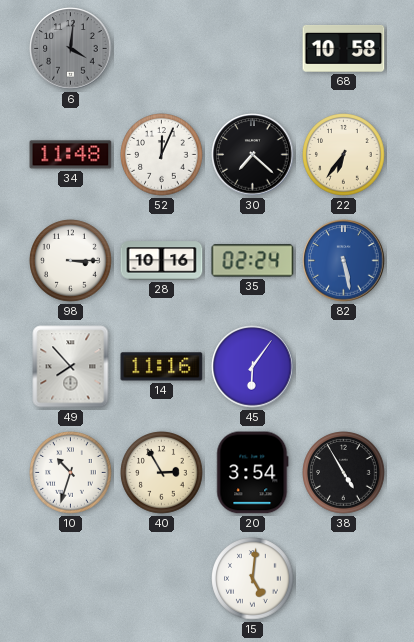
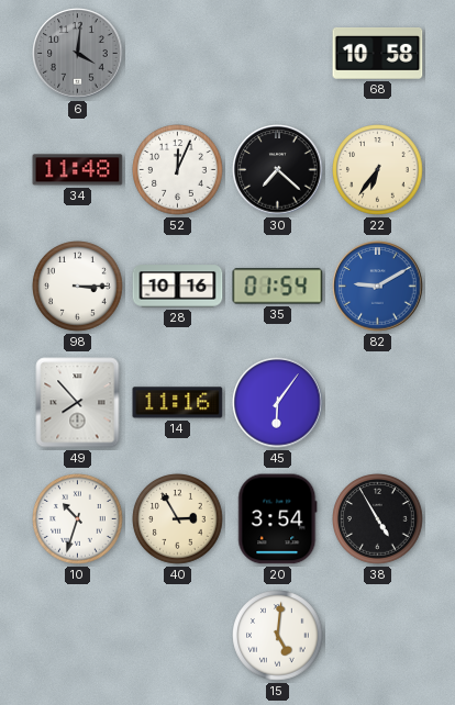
35: 02:24 -> 01:54 (278, 287)
82: 5:28 -> 9:10 (378, 287)
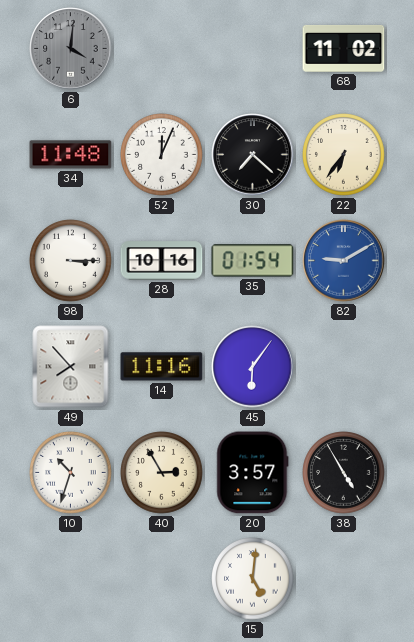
68: 10:58 -> 11:02 (344, 48)
20: 3:54 -> 3:57 (253, 473)
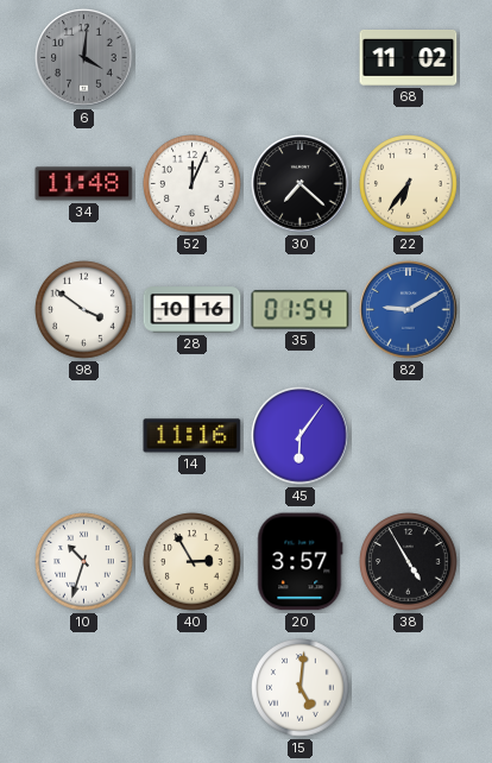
98: 3:15 -> 3:51 (84, 310)
49: 7:53 -> none (71, 367)
